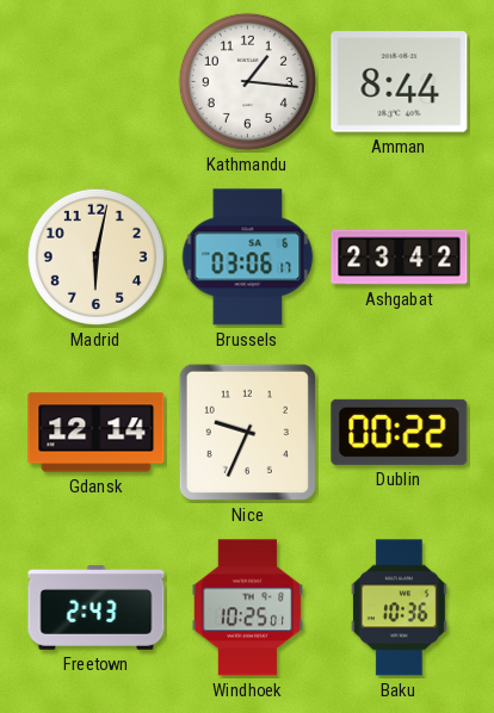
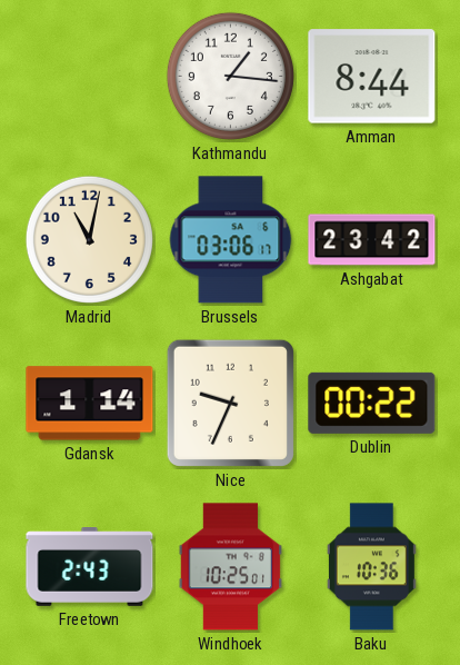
Madrid: 6:02 -> 11:02 (89, 239)
Gdansk: 12:14 -> 1:14 (90, 404)
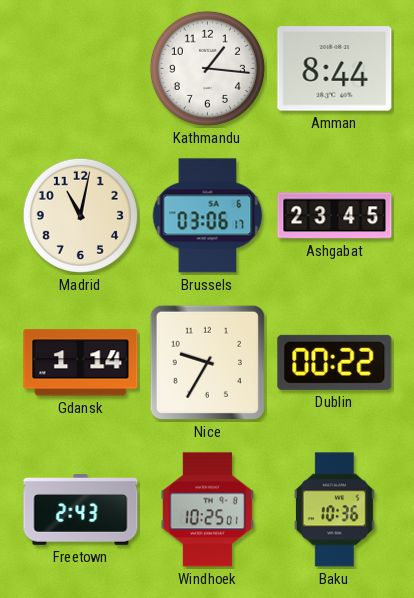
Ashgabat: 23:42 -> 23:45 (335, 216)
Nice: 9:34 -> 9:35 (207, 362)
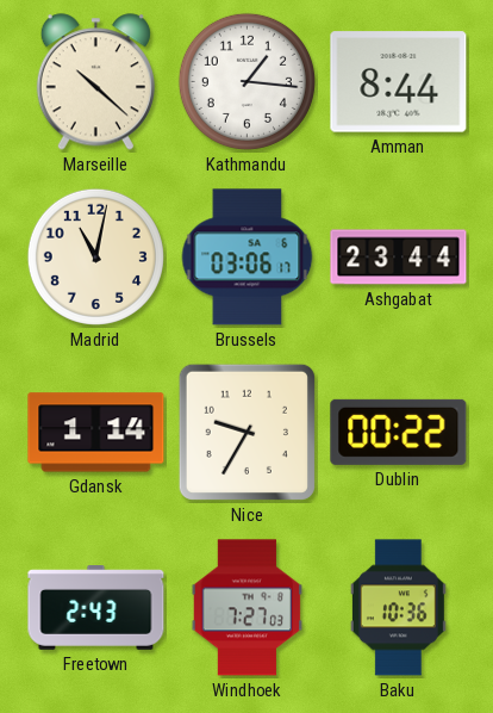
Marseille: none -> 10:22 (95, 82)
Ashgabat: 23:45 -> 23:44 (399, 258)
Windhoek: 10:25 -> 7:27 (248, 608)
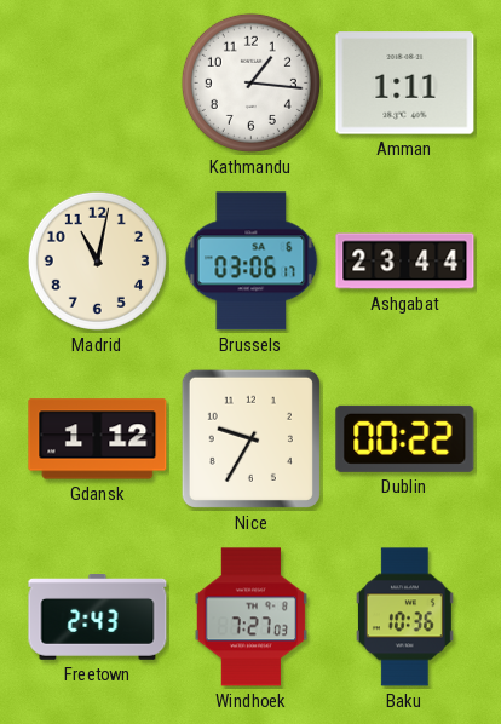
Marseille: 10:22 -> none (95, 82)
Amman: 8:44 -> 1:11 (405, 84)
Gdansk: 1:14 -> 1:12 (98, 439)
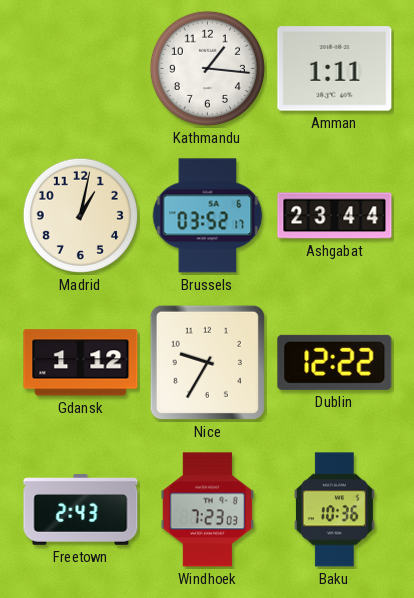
Madrid: 11:02 -> 1:02 (80, 215)
Brussels: 03:06 -> 03:52 (208, 216)
Dublin: 00:22 -> 12:22 (335, 362)
Windhoek: 7:27 -> 7:23 (208, 510)
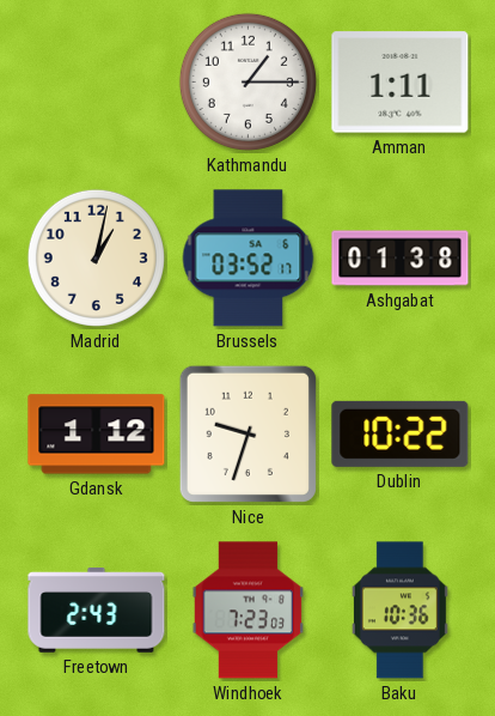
Kathmandu: 1:16 -> 1:15 (247, 81)
Ashgabat: 23:44 -> 01:38 (401, 259)
Nice: 9:35 -> 9:33 (247, 433)
Dublin: 12:22 -> 10:22 (401, 433)
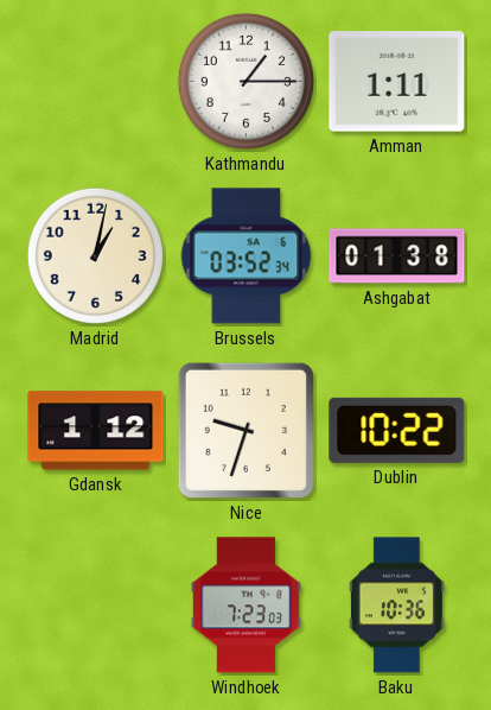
Brussels: 03:52:17 -> 03:52:34 (247, 256)
Freetown: 2:43 -> none (97, 611)
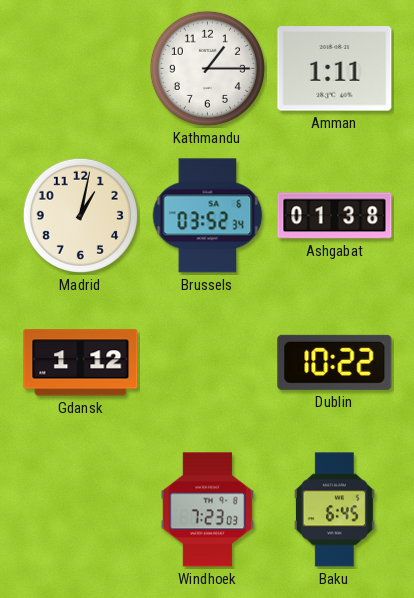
Nice: 9:33 -> none (245, 430)
Baku: 10:36 -> 6:45 (334, 510)
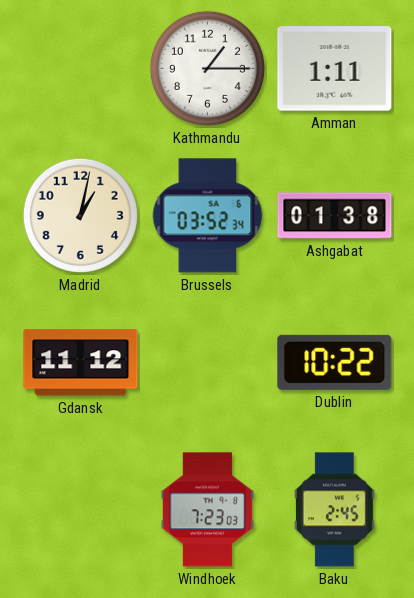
Gdansk: 1:12 -> 11:12 (81, 363)
Baku: 6:45 -> 2:45 (334, 510)
